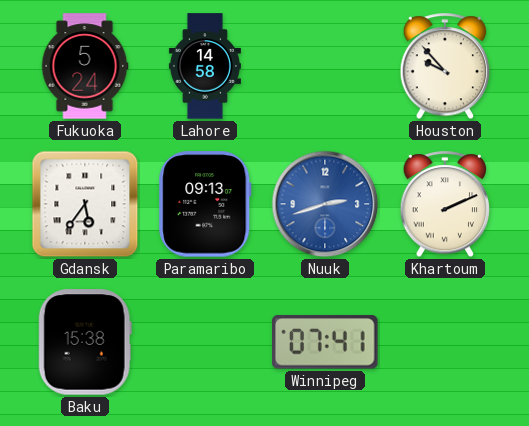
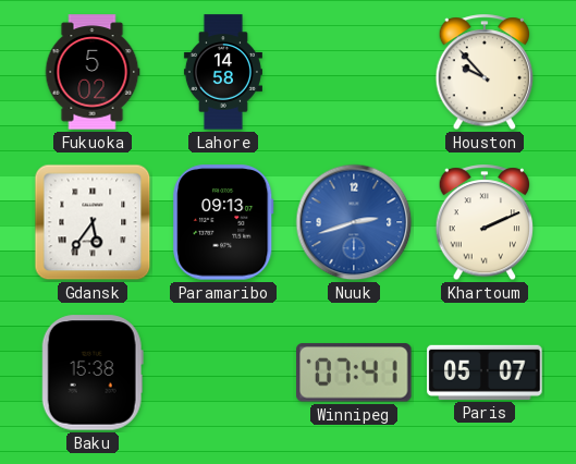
Fukuoka: 5:24 -> 5:02 (93, 72)
Paris: none -> 05:07 (485, 373)
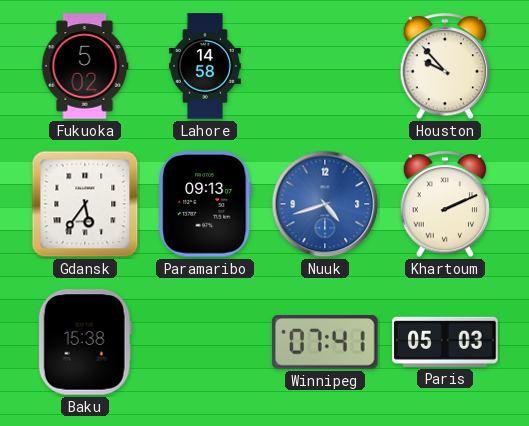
Nuuk: 2:42 -> 4:42 (325, 204)
Paris: 05:07 -> 05:03 (445, 342)
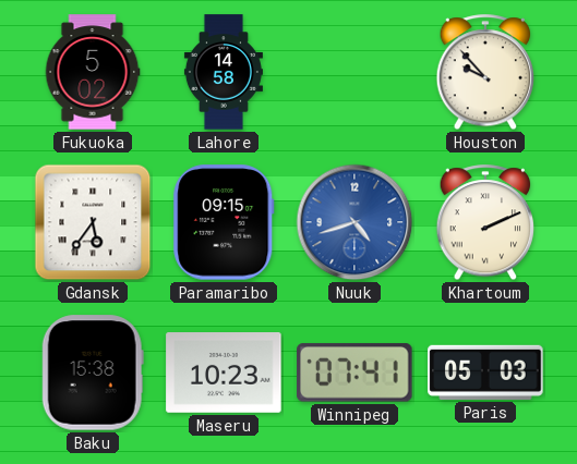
Paramaribo: 09:13 -> 09:15 (224, 222)
Maseru: none -> 10:23 (224, 374)
